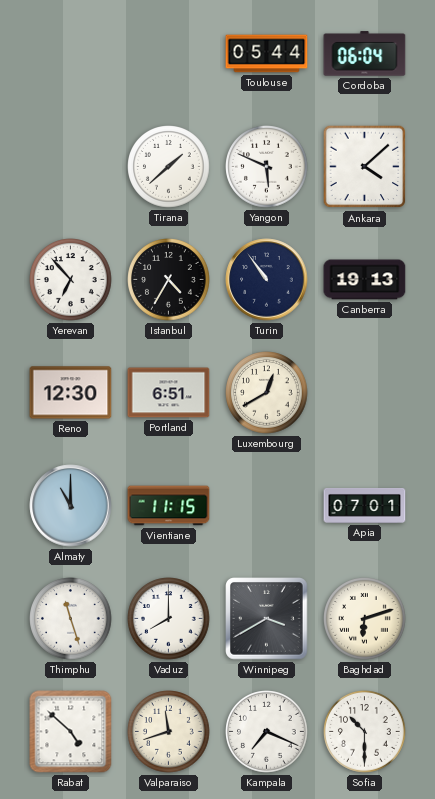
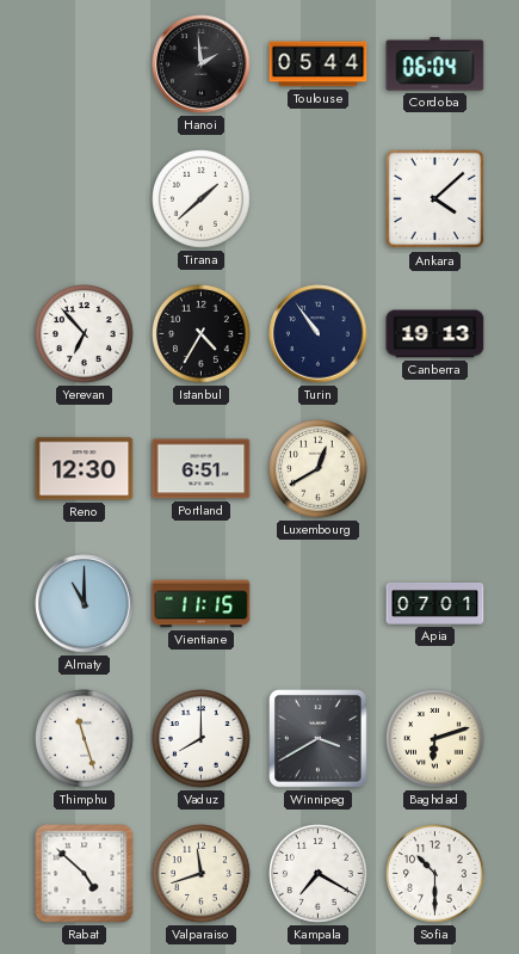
Hanoi: none -> 1:59 (202, 64)
Yangon: 5:49 -> none (267, 167)
Kampala: 7:19 -> 7:20 (319, 874)
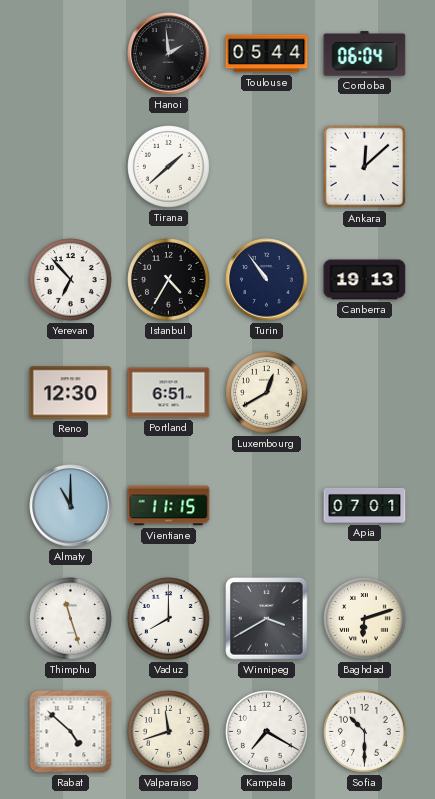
Ankara: 4:08 -> 12:08 (365, 167)
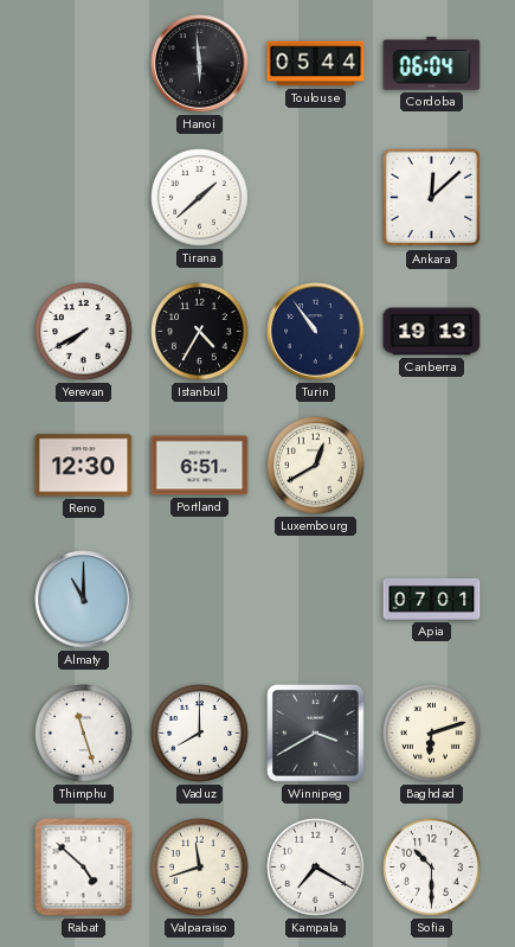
Hanoi: 1:59 -> 5:59 (200, 64)
Yerevan: 6:53 -> 7:40 (84, 332)
Vientiane: 11:15 -> none (169, 506)
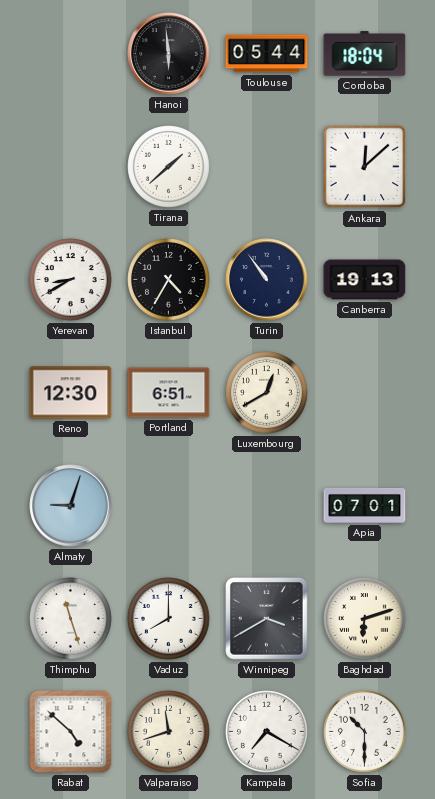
Cordoba: 06:04 -> 18:04 (365, 54)
Yerevan: 7:40 -> 8:40 (71, 280)
Almaty: 11:00 -> 9:03 (71, 506)
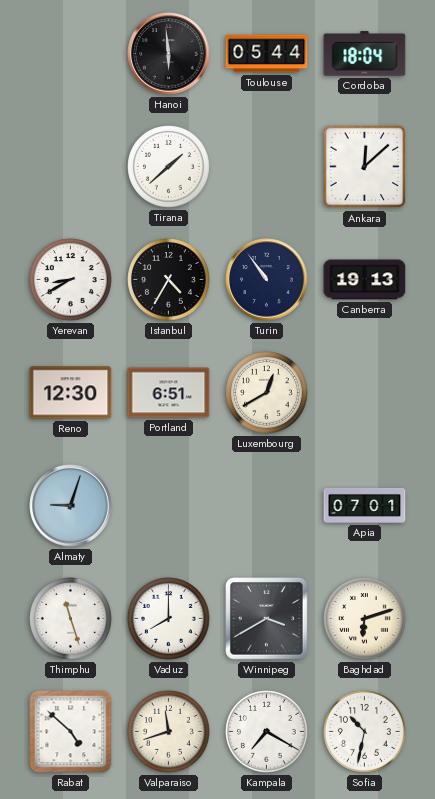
Sofia: 10:30 -> 10:32 (365, 732)
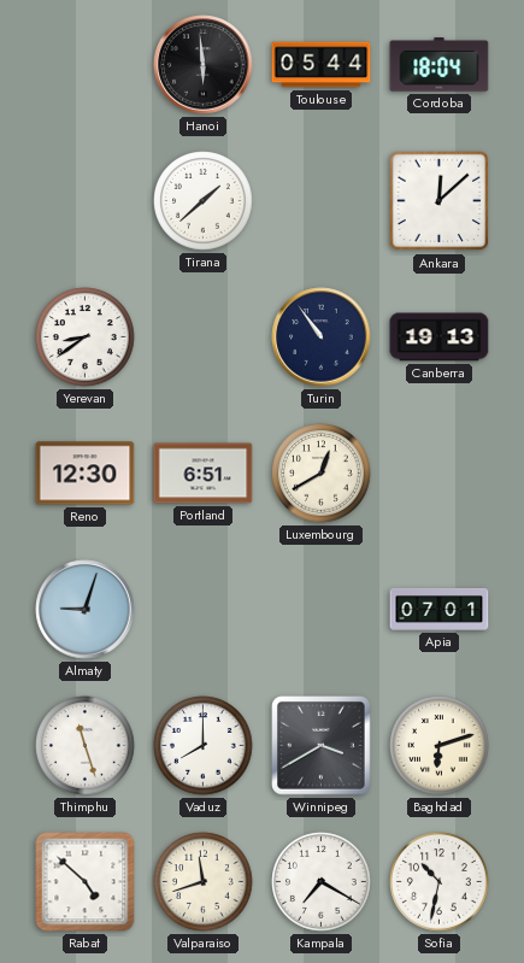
Yerevan: 8:40 -> 8:39 (86, 337)
Istanbul: 4:35 -> none (169, 280)
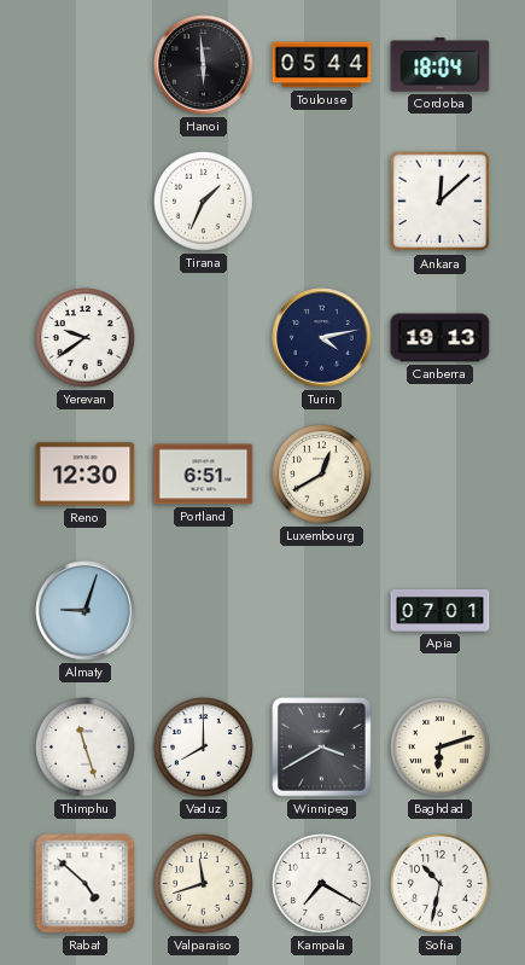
Tirana: 1:38 -> 1:34 (204, 202)
Yerevan: 8:39 -> 9:39 (86, 338)
Turin: 10:54 -> 4:13 (322, 338)
